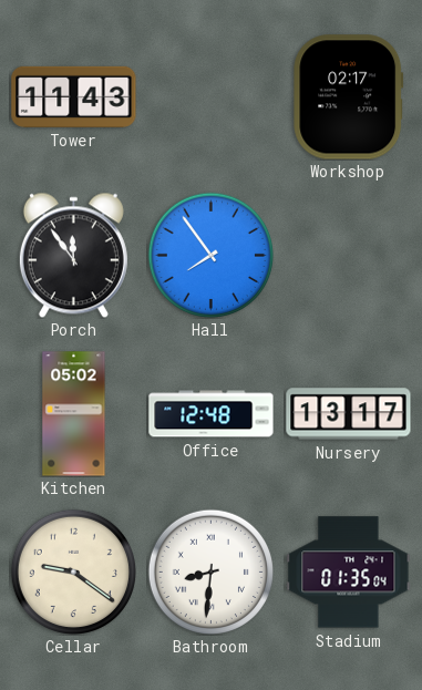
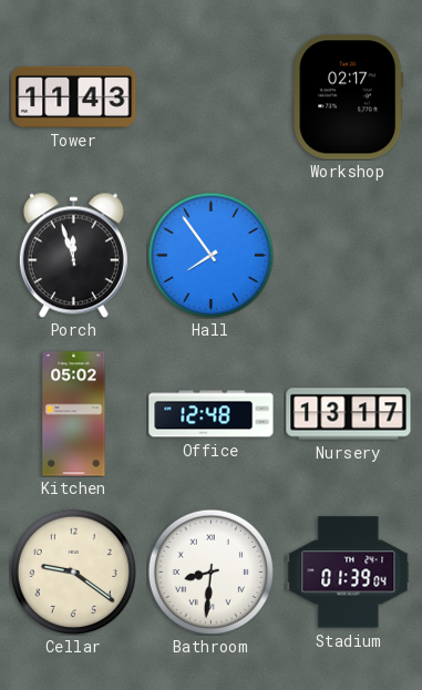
Porch: 11:54 -> 11:57 (73, 255)
Stadium: 01:35 -> 01:39 (349, 573)
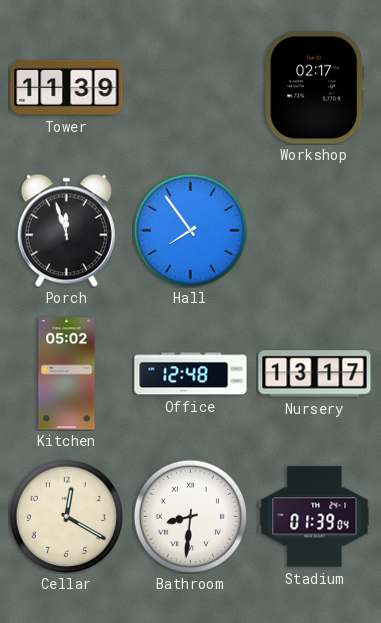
Tower: 11:43 -> 11:39 (67, 87)
Cellar: 9:21 -> 12:20 (66, 516)
